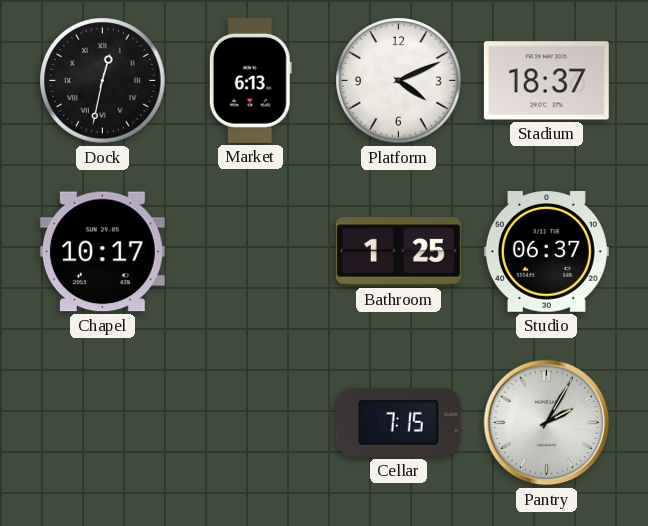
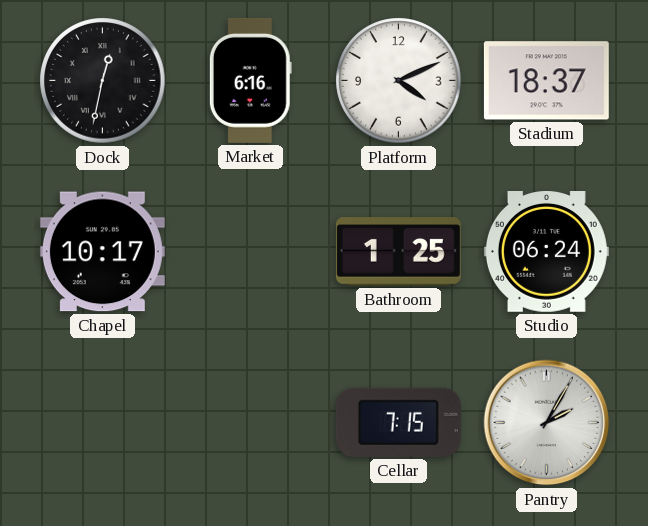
Market: 6:13 -> 6:16 (250, 80)
Studio: 06:37 -> 06:24 (546, 252)
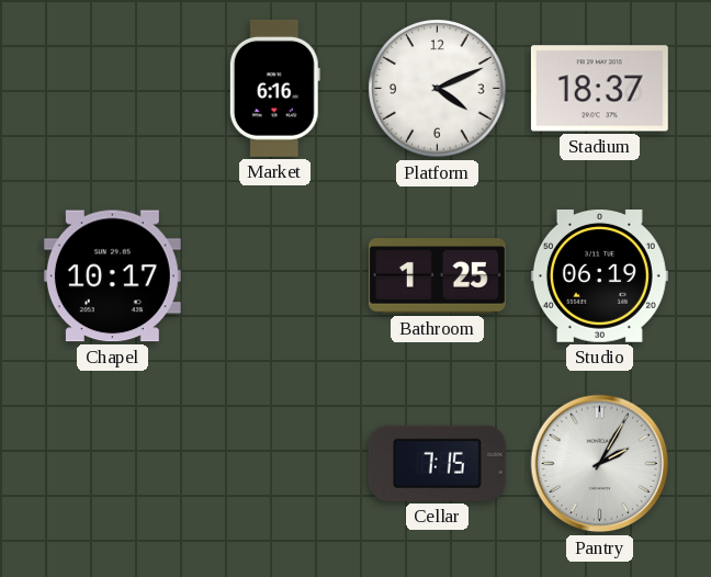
Dock: 12:32 -> none (103, 81)
Studio: 06:24 -> 06:19 (599, 276)
